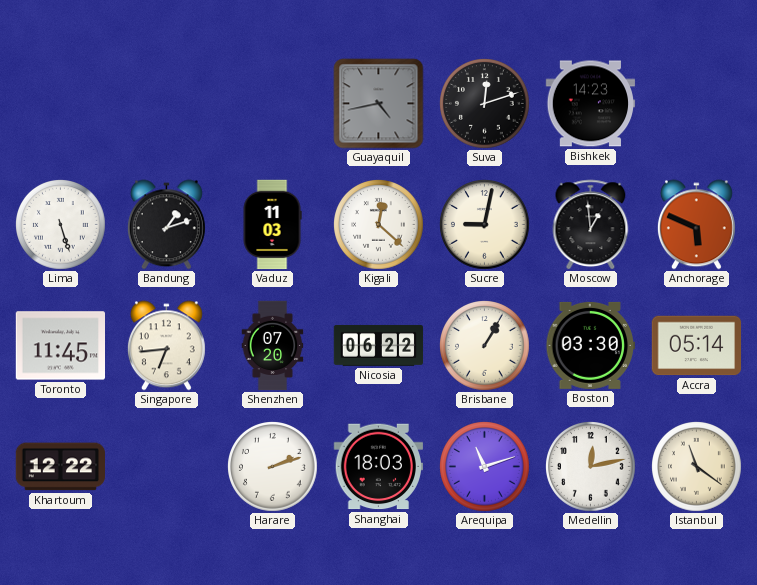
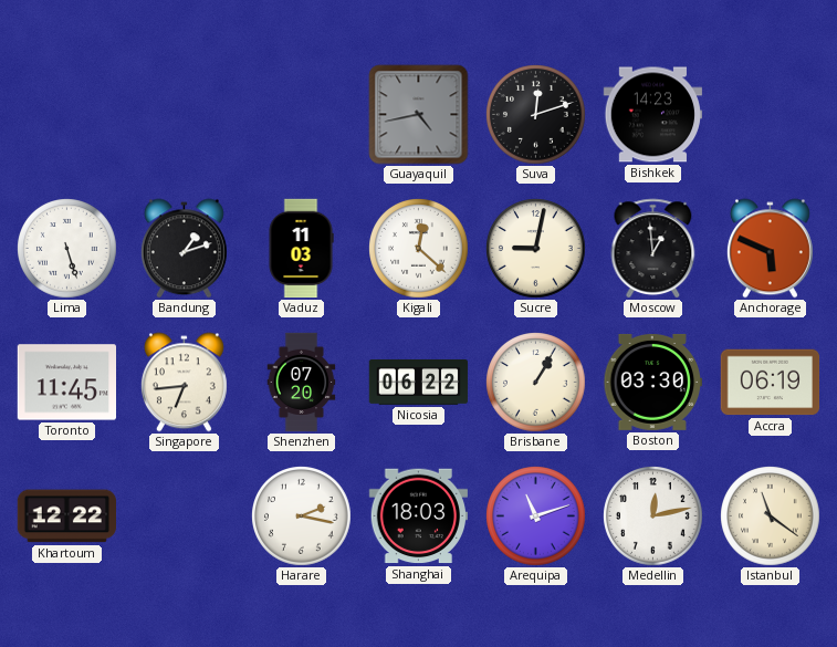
Accra: 05:14 -> 06:19 (771, 383)
Harare: 2:12 -> 2:17 (302, 516)
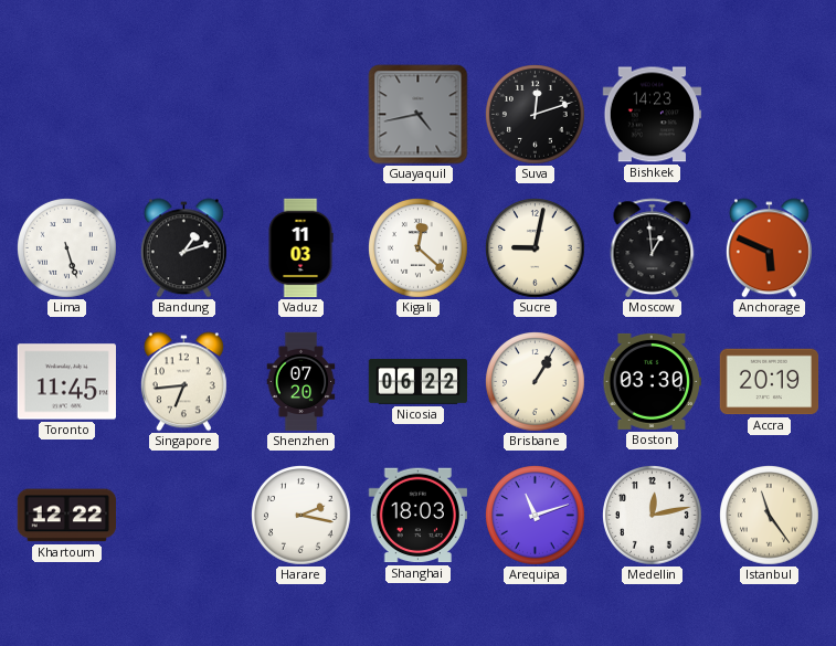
Accra: 06:19 -> 20:19 (770, 382)
Istanbul: 11:21 -> 11:24 (770, 516)
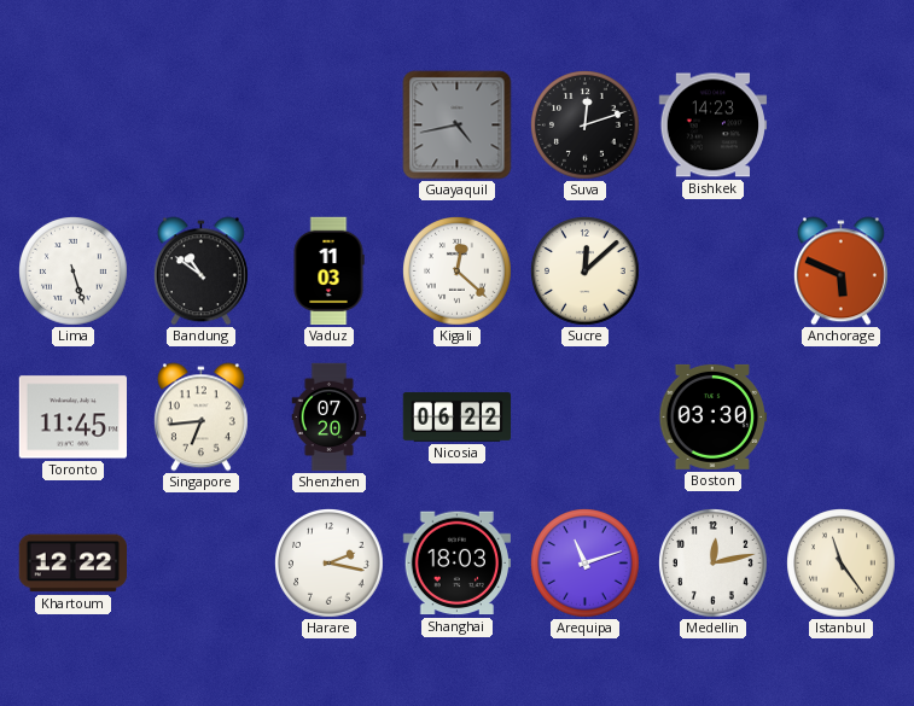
Bandung: 1:12 -> 10:51 (200, 272)
Sucre: 9:02 -> 12:08 (586, 272)
Moscow: 12:59 -> none (653, 248)
Brisbane: 1:05 -> none (536, 382)
Accra: 20:19 -> none (770, 382)
